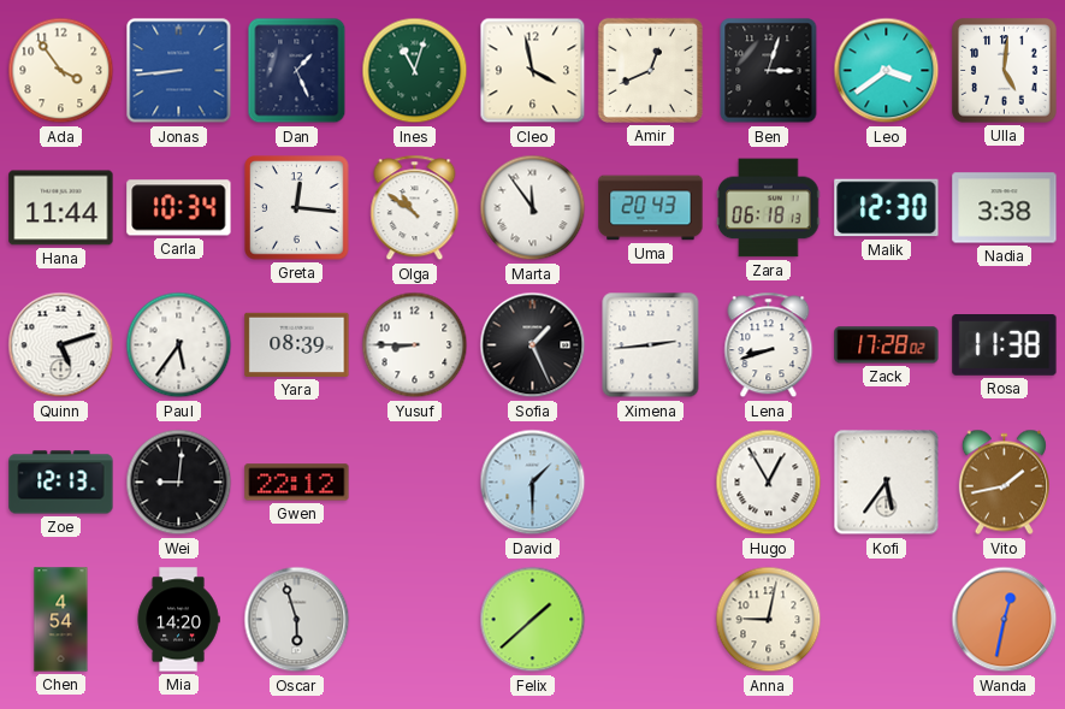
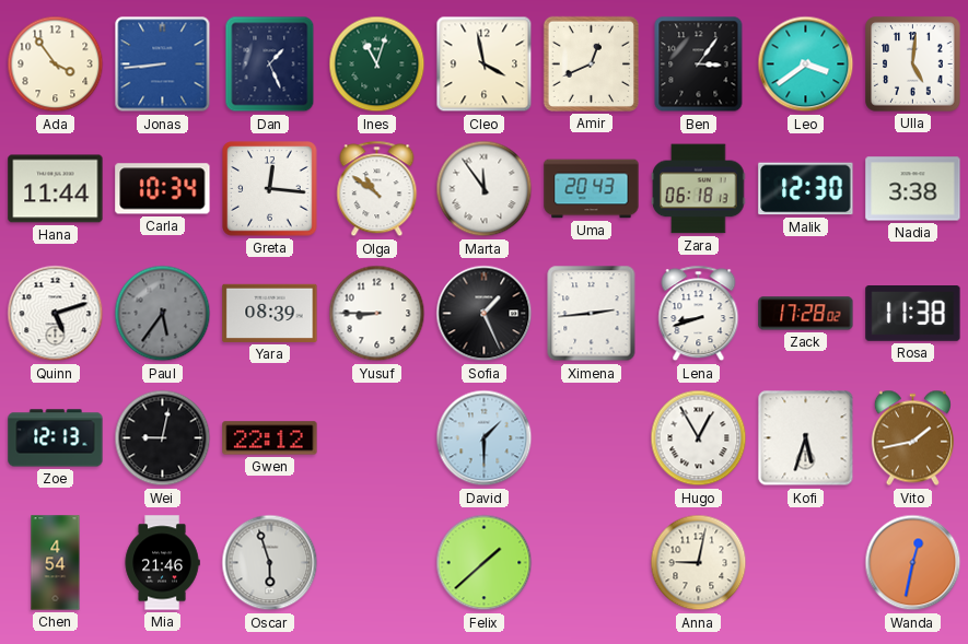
Ben: 3:03 -> 3:06 (699, 65)
Paul dial: white -> grey (163, 314)
Wei: 9:01 -> 9:02 (163, 438)
Kofi: 5:36 -> 5:33 (806, 438)
Mia: 14:20 -> 21:46 (162, 563)
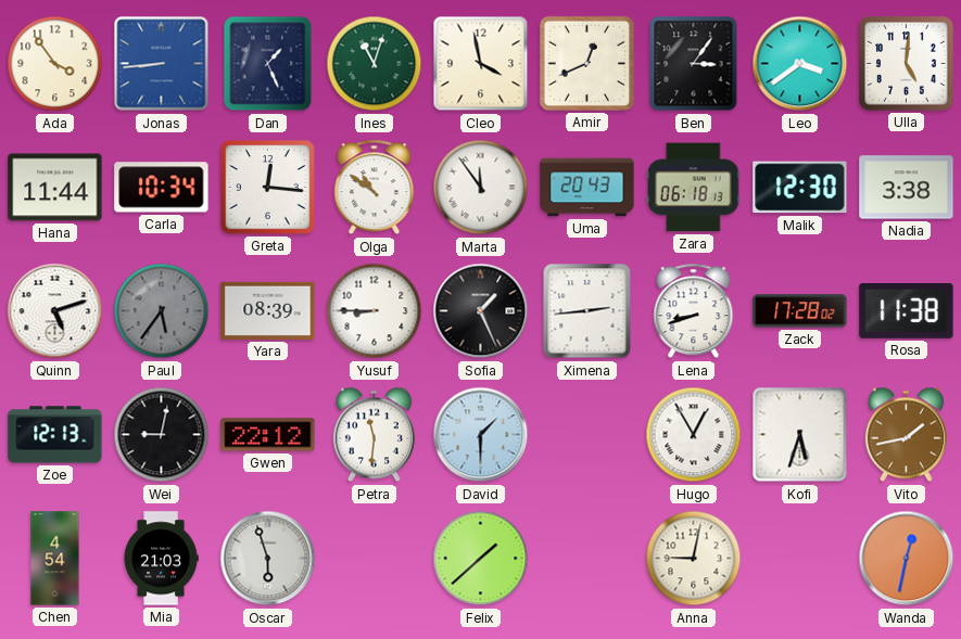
Petra: none -> 11:31 (374, 435)
Mia: 21:46 -> 21:03 (161, 559)
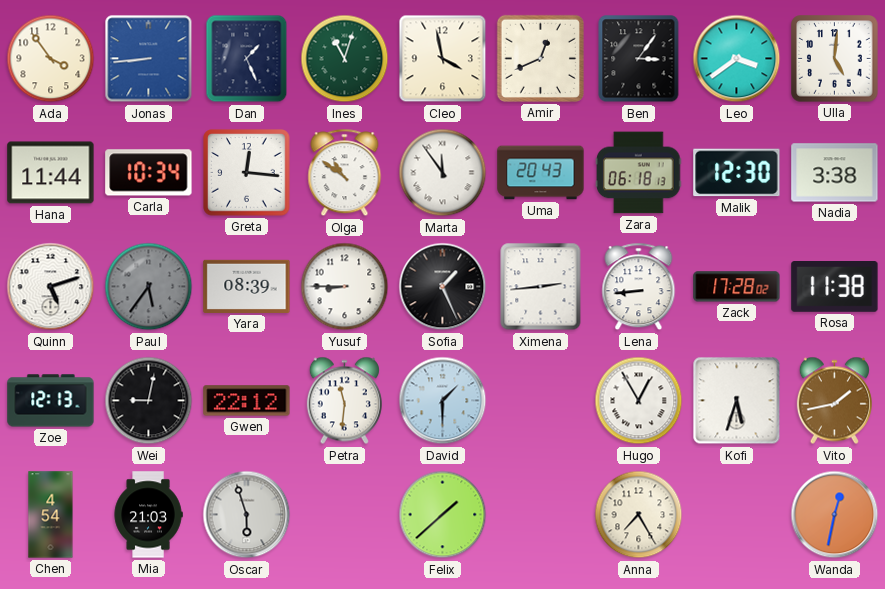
Lena: 8:42 -> 8:44 (639, 287)
Anna: 9:02 -> 7:25 (639, 515)
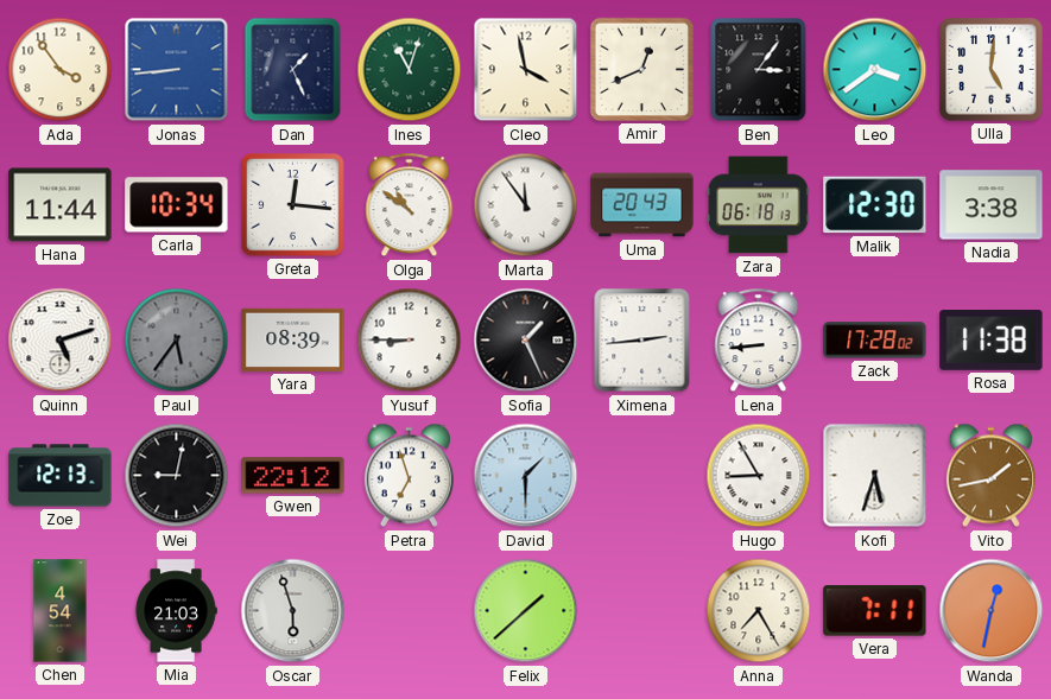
Petra: 11:31 -> 6:57 (409, 476)
Hugo: 12:55 -> 8:55 (759, 476)
Vera: none -> 7:11 (875, 611)
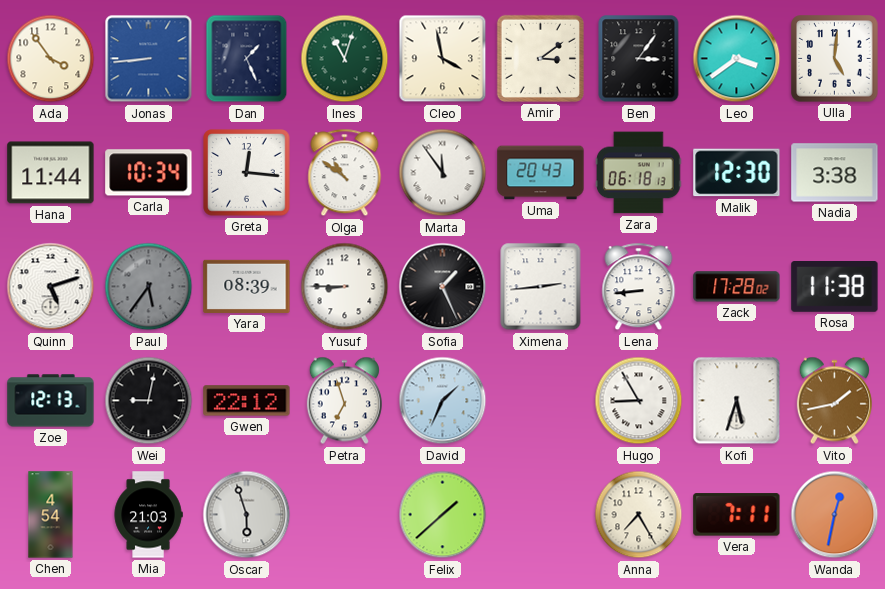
Amir: 12:41 -> 3:09 (540, 58)
David: 1:30 -> 1:34 (443, 401)
